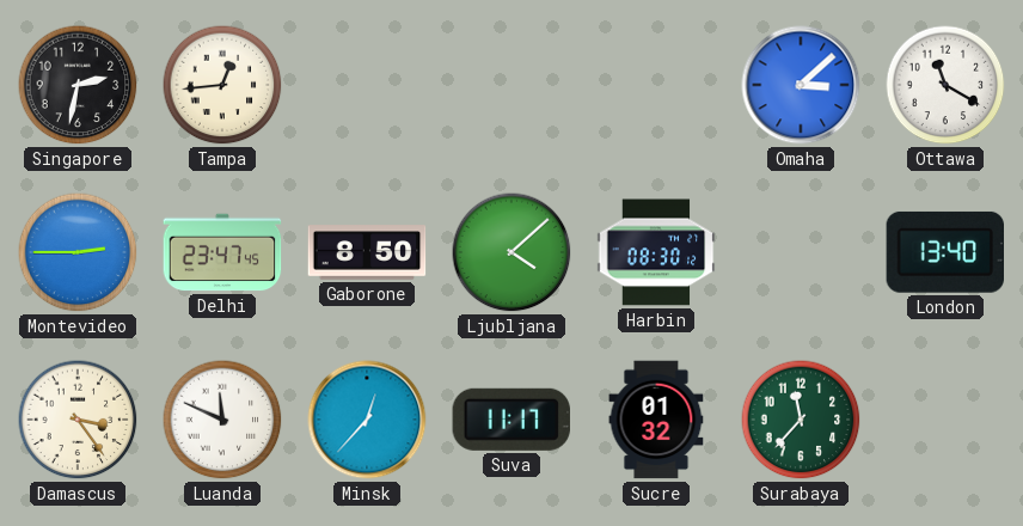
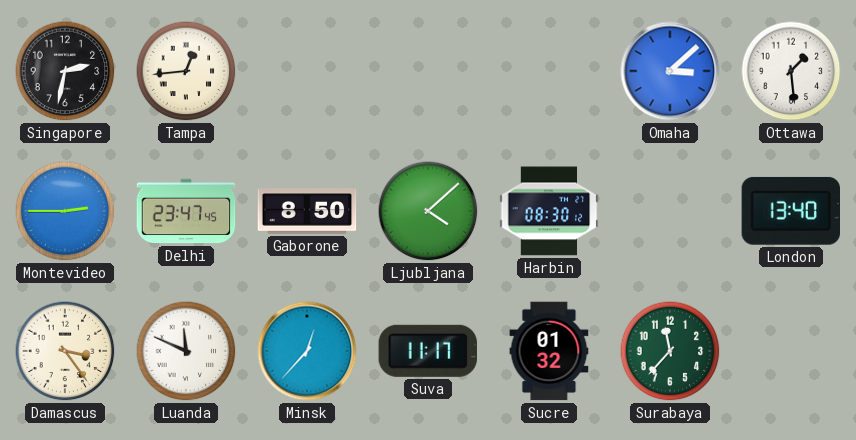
Ottawa: 11:20 -> 1:29 (791, 71)
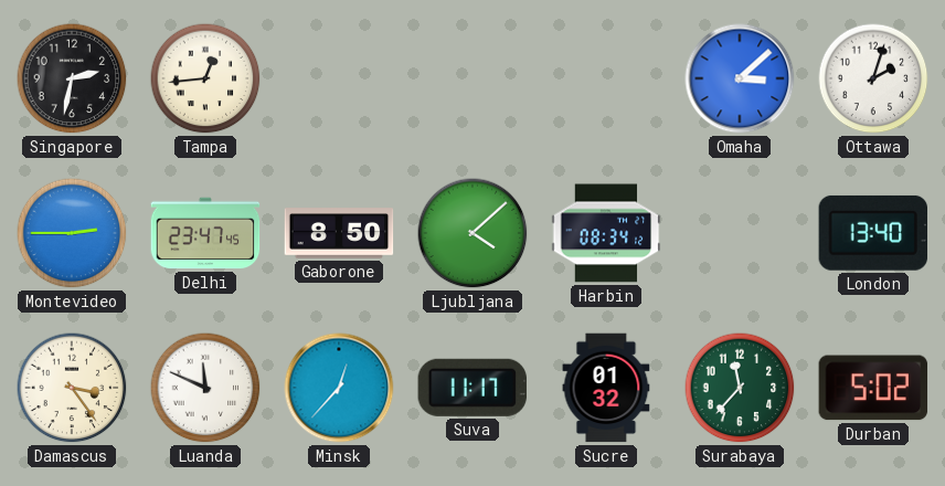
Ottawa: 1:29 -> 2:03 (873, 78)
Harbin: 08:30 -> 08:34 (606, 233)
Durban: none -> 5:02 (873, 388)
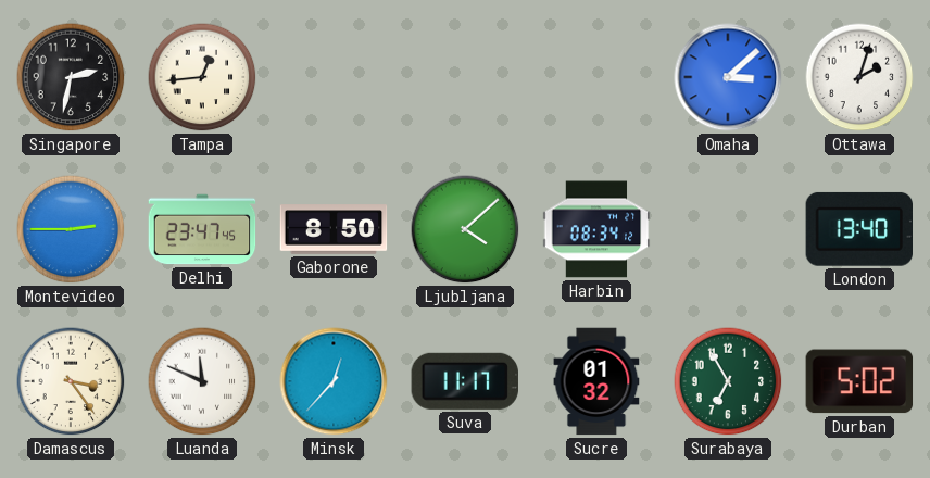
Surabaya: 11:37 -> 6:55 (728, 381)
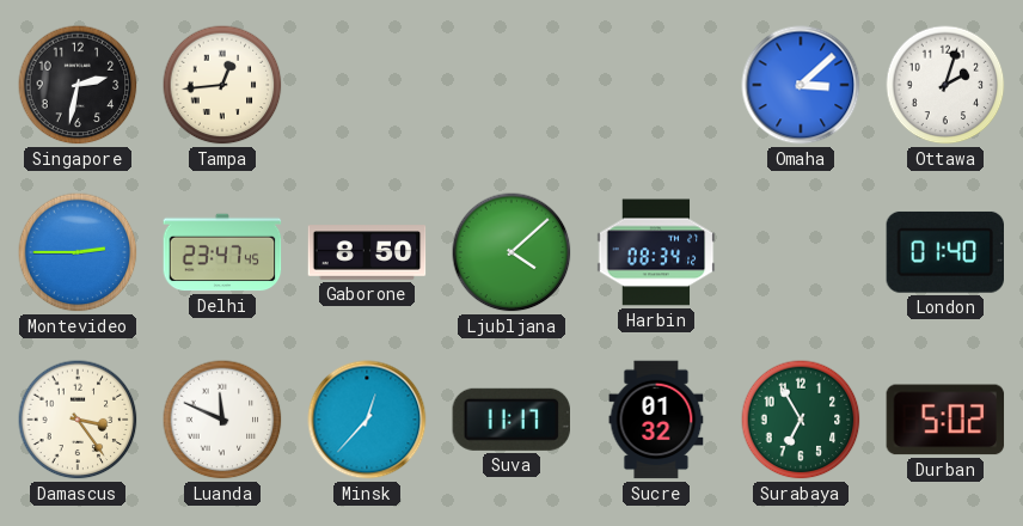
London: 13:40 -> 01:40 (944, 252)
